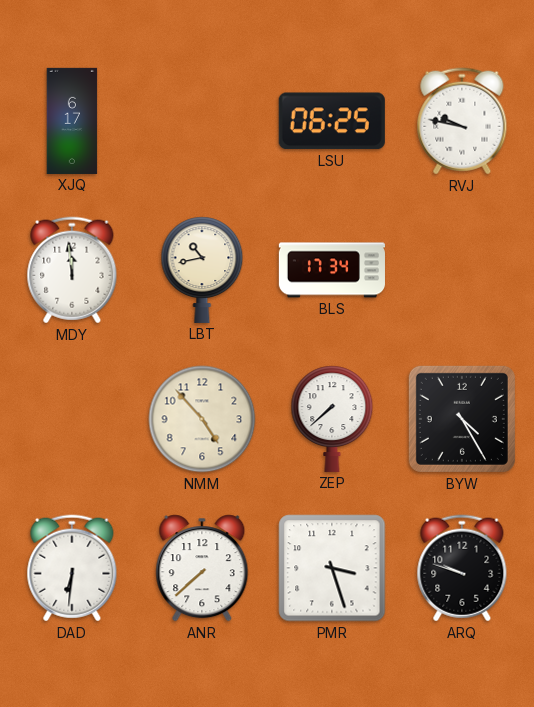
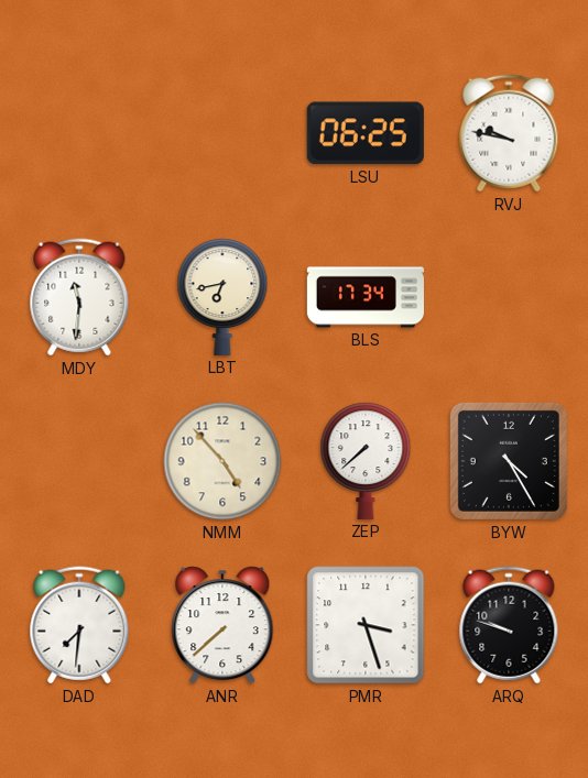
XJQ: 6:17 -> none (72, 121)
MDY: 11:59 -> 11:31 (79, 297)
LBT: 10:43 -> 6:43 (222, 297)
DAD: 6:31 -> 7:31 (79, 625)
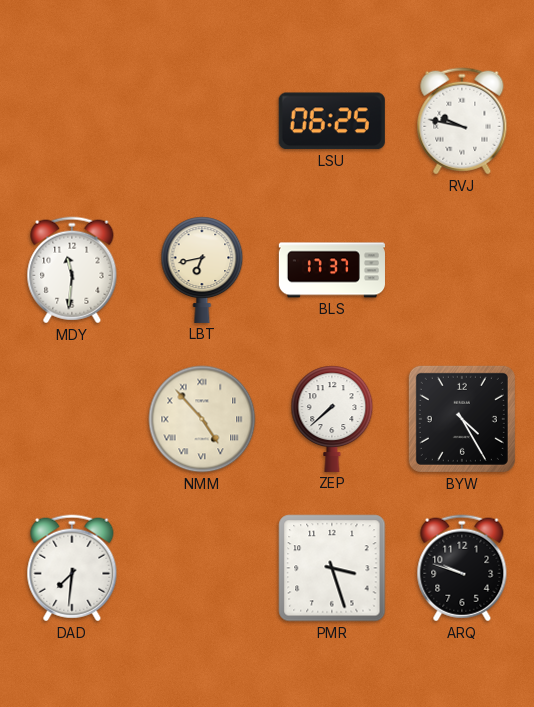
BLS: 17:34 -> 17:37 (332, 270)
NMM numerals: Arabic -> Roman (202, 419)
ANR: 7:38 -> none (222, 625)
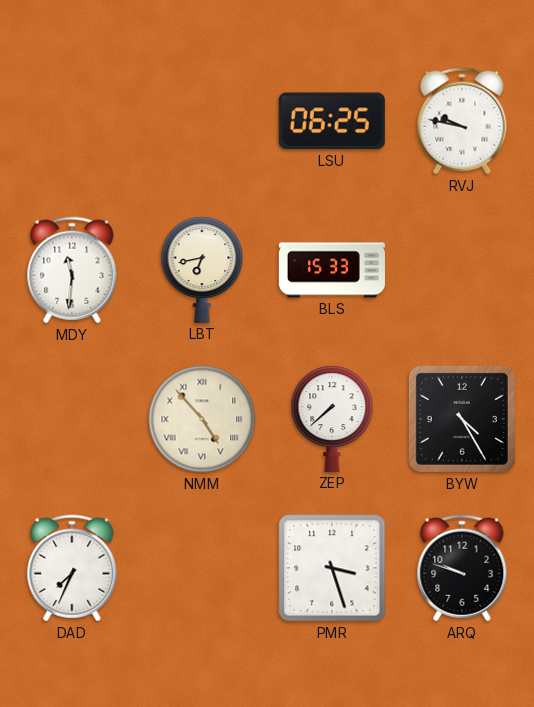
BLS: 17:37 -> 15:33 (332, 270)
DAD: 7:31 -> 7:34 (72, 568)
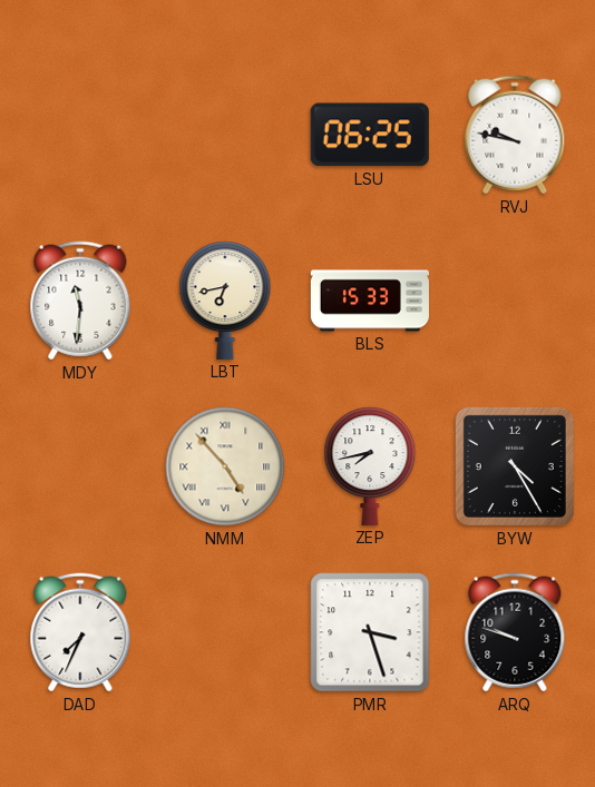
ZEP: 7:38 -> 7:43 (370, 466)
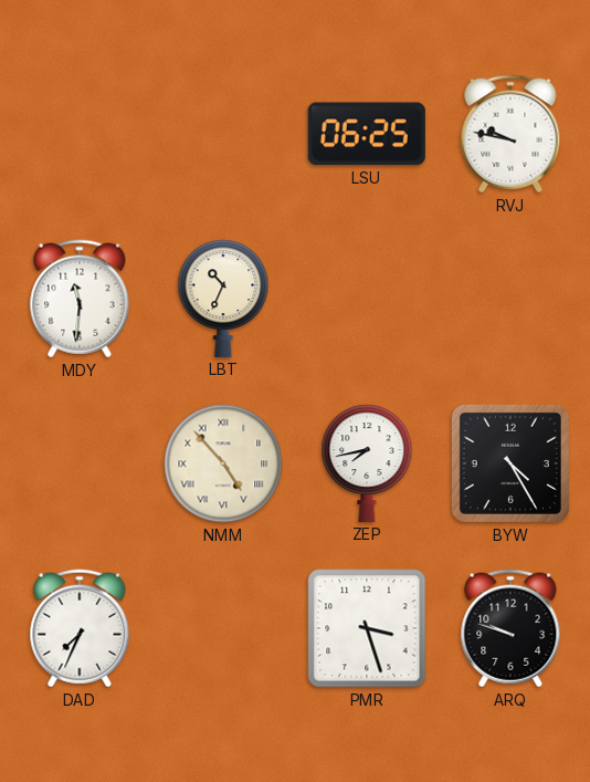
LBT: 6:43 -> 10:34 (223, 299)
BLS: 15:33 -> none (370, 301)
